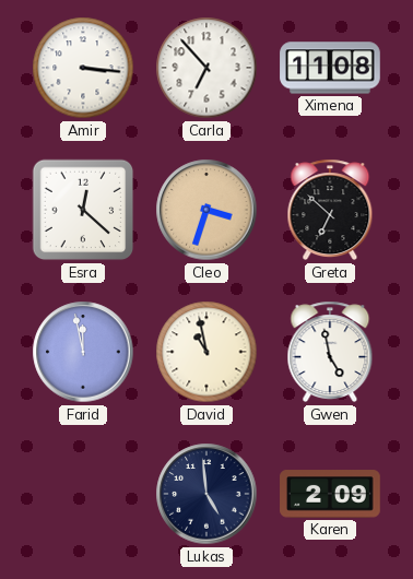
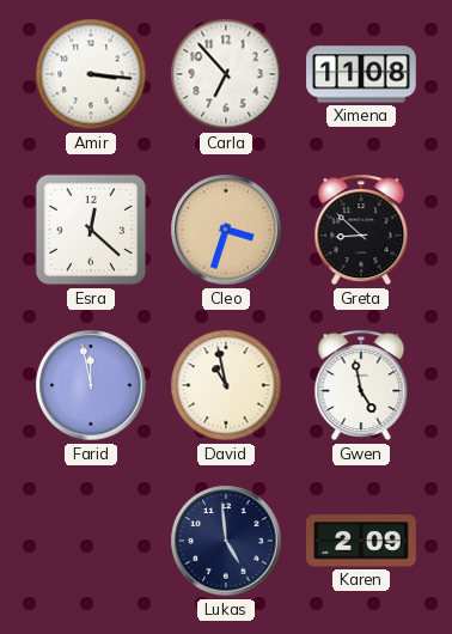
Greta: 6:52 -> 8:52 (361, 230)
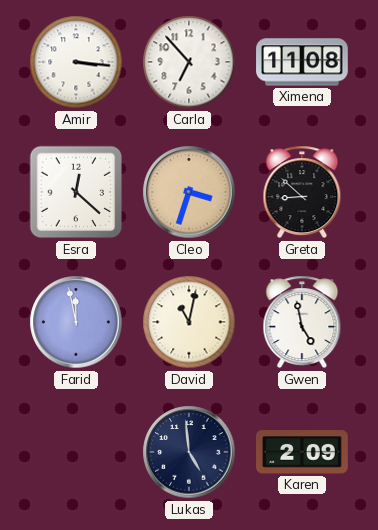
David: 10:58 -> 11:02 (189, 322)
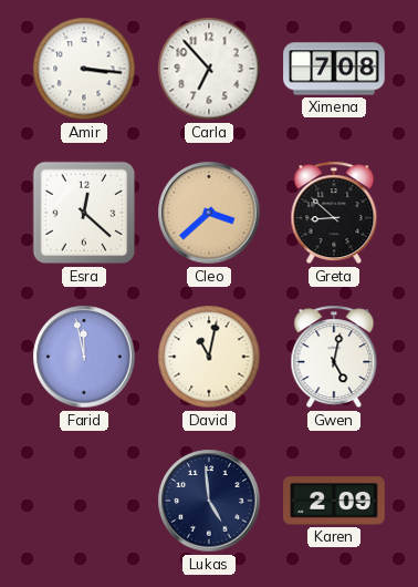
Ximena: 11:08 -> 7:08 (334, 69)
Cleo: 3:33 -> 3:38 (209, 213)
Gwen: 4:58 -> 5:02 (334, 357)
